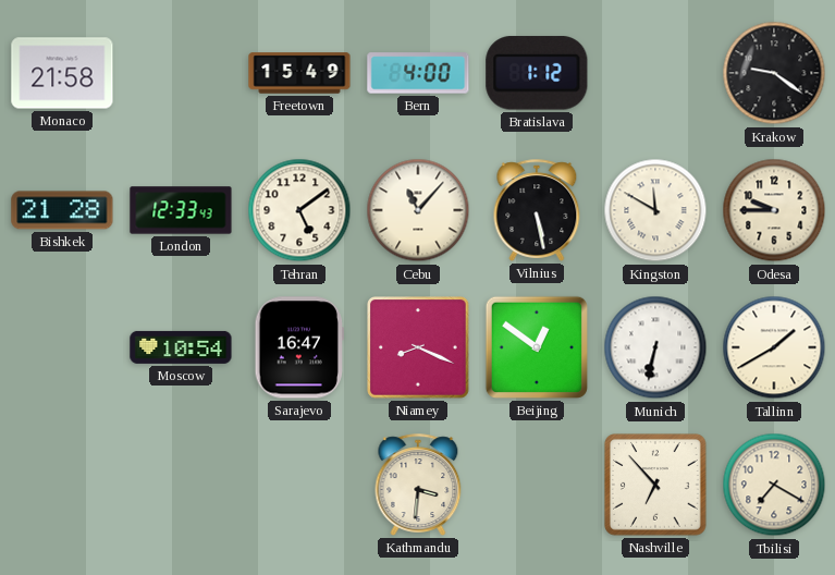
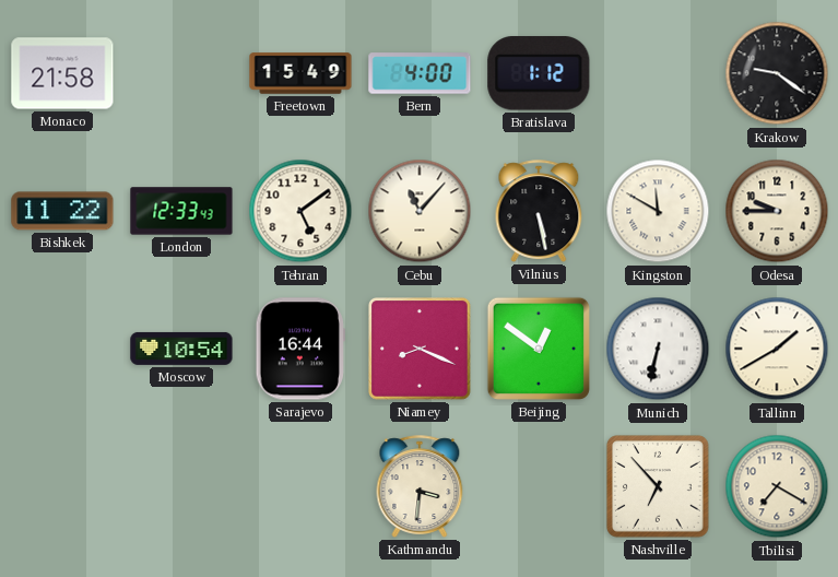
Bishkek: 21:28 -> 11:22 (62, 211)
Sarajevo: 16:47 -> 16:44 (299, 349)
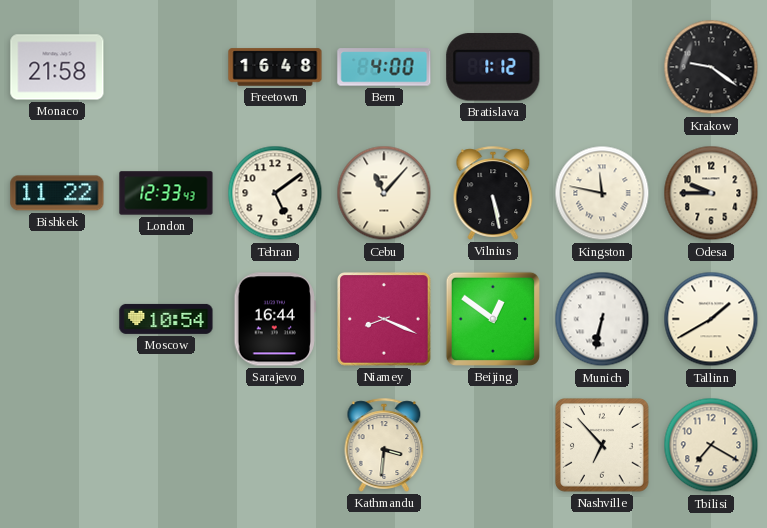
Freetown: 15:49 -> 16:48 (275, 67)
Kingston: 11:50 -> 11:47 (602, 193)
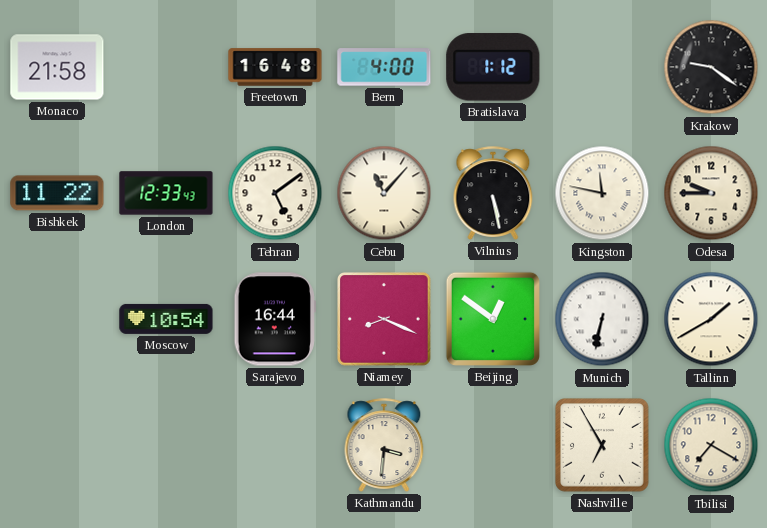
Nashville: 6:53 -> 6:55 (603, 446)
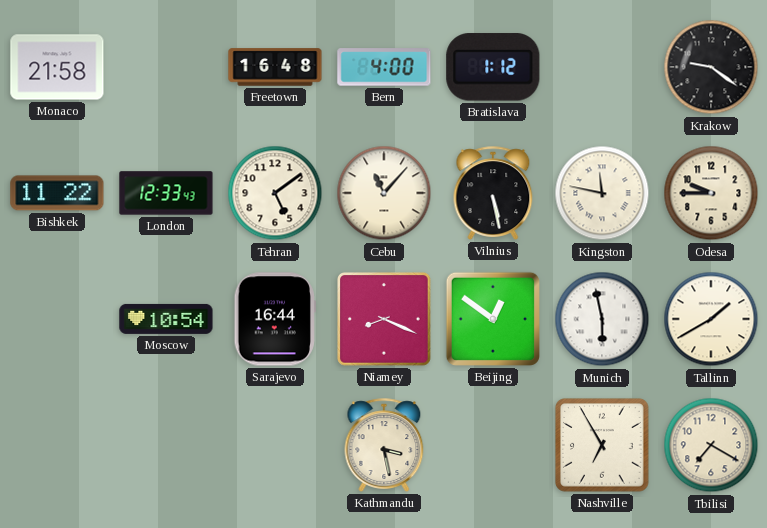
Munich: 6:32 -> 5:58 (602, 319)
Kathmandu: 3:31 -> 3:28 (384, 445)
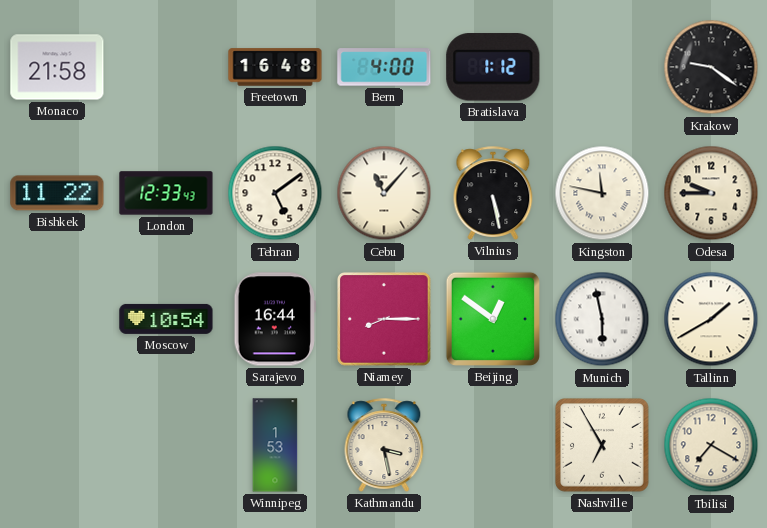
Niamey: 8:19 -> 8:15 (385, 320)
Winnipeg: none -> 1:53 (275, 445)
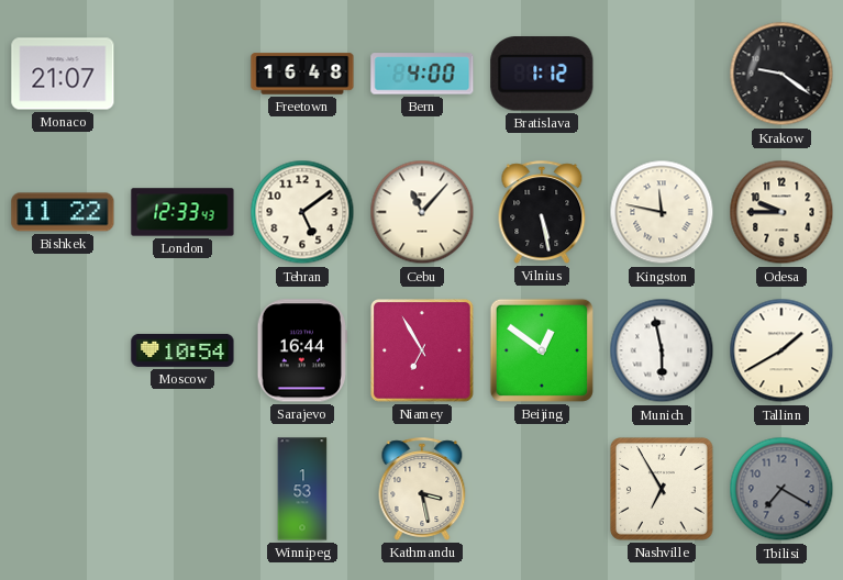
Monaco: 21:58 -> 21:07 (63, 74)
Niamey: 8:15 -> 6:55 (423, 352)
Tbilisi dial: cream -> grey (781, 489)
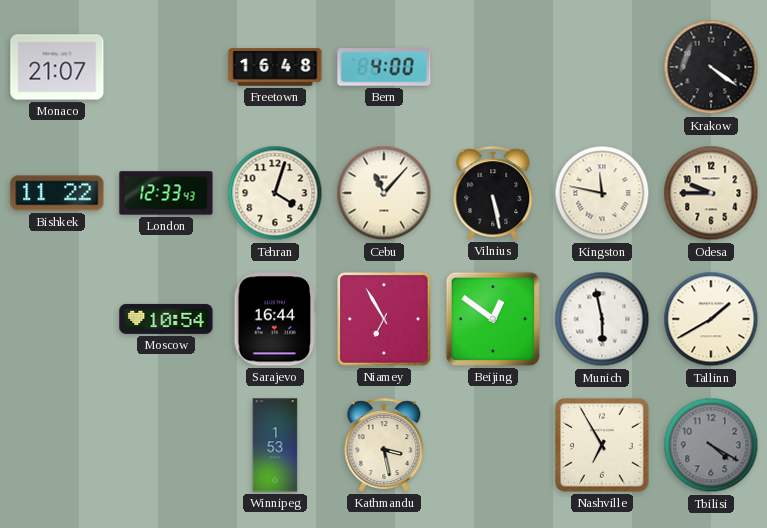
Bratislava: 1:12 -> none (542, 74)
Krakow: 9:21 -> 4:21 (711, 67)
Tehran: 5:09 -> 4:03 (275, 193)
Tbilisi: 7:20 -> 4:20 (711, 445)
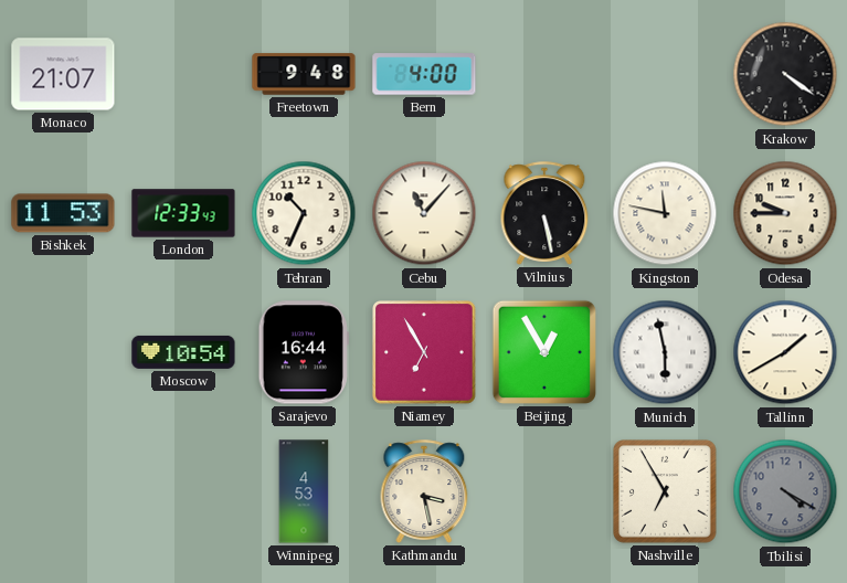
Freetown: 16:48 -> 9:48 (304, 74)
Bishkek: 11:22 -> 11:53 (63, 213)
Tehran: 4:03 -> 10:34 (304, 213)
Beijing: 12:51 -> 12:55 (544, 352)
Winnipeg: 1:53 -> 4:53 (304, 491)
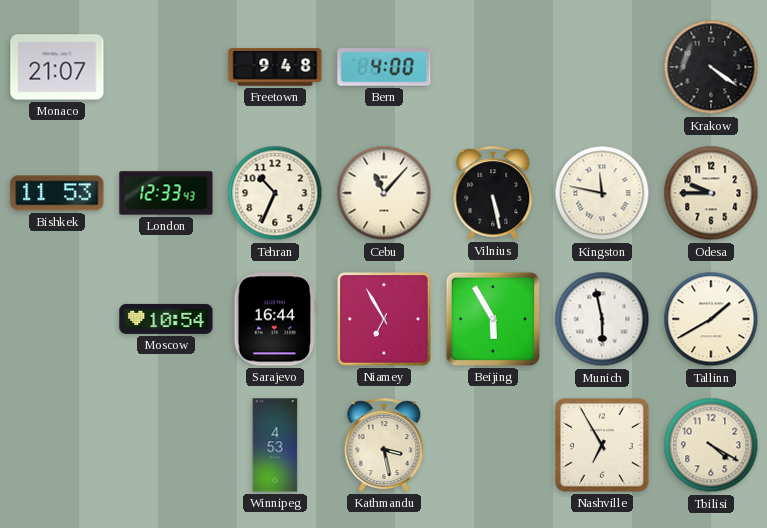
Beijing: 12:55 -> 5:55 (493, 319)
Tbilisi dial: grey -> cream (711, 445)
